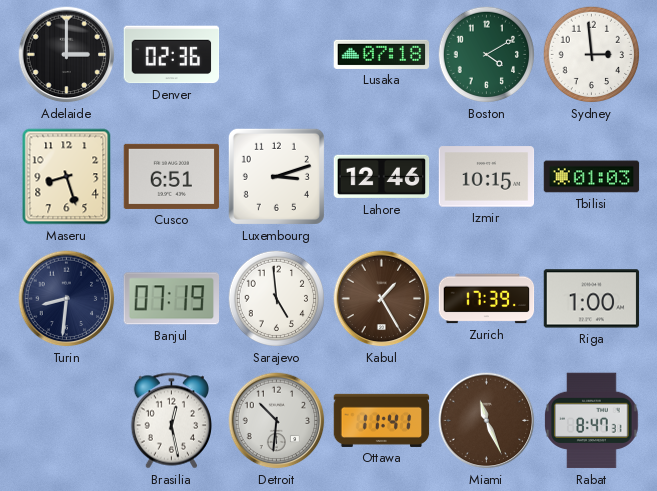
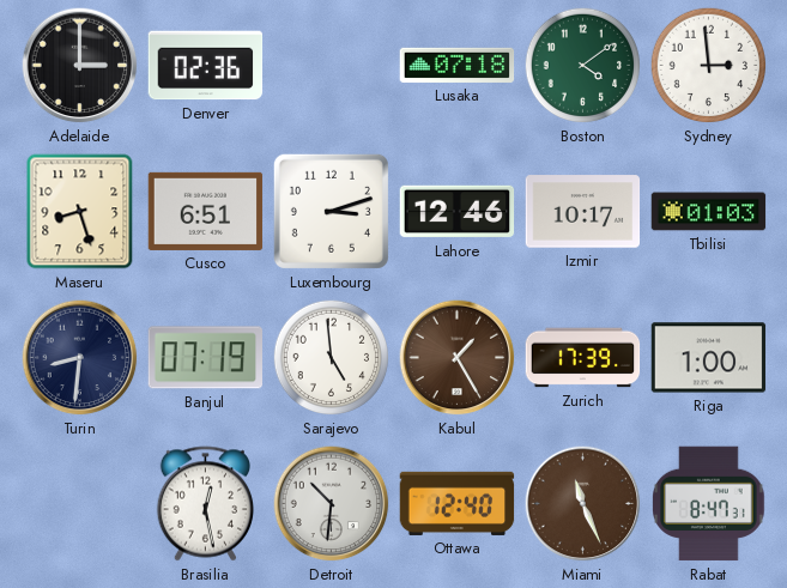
Boston: 4:10 -> 4:09 (583, 66)
Izmir: 10:15 -> 10:17 (583, 212)
Ottawa: 11:41 -> 12:40 (458, 503)
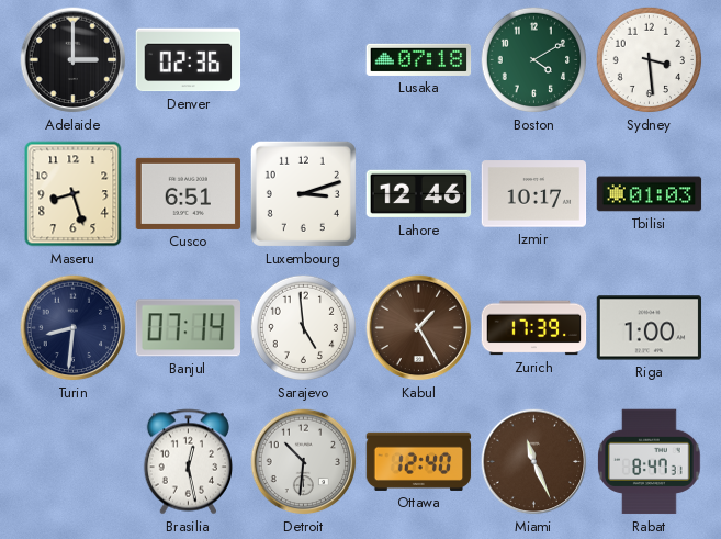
Boston: 4:09 -> 4:10 (534, 60)
Sydney: 2:59 -> 3:29 (650, 60)
Banjul: 07:19 -> 07:14 (188, 328)
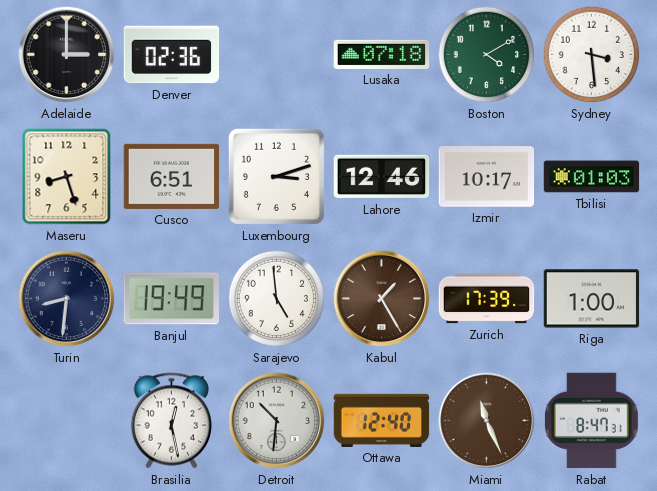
Banjul: 07:14 -> 19:49 (171, 299)
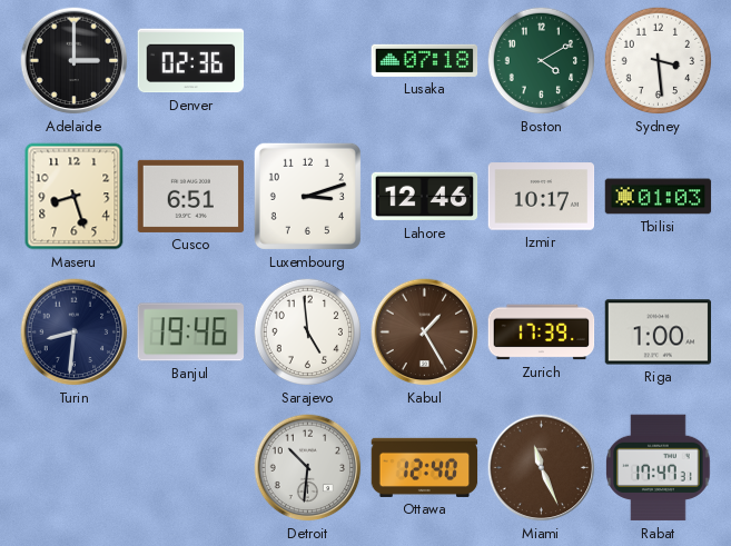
Banjul: 19:49 -> 19:46 (190, 332)
Brasilia: 12:28 -> none (171, 421)
Rabat: 8:47 -> 17:47 (659, 468)
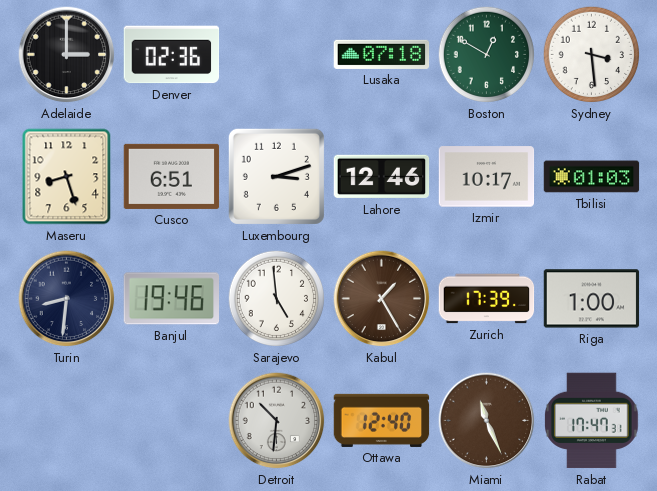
Boston: 4:10 -> 12:50 (487, 55)
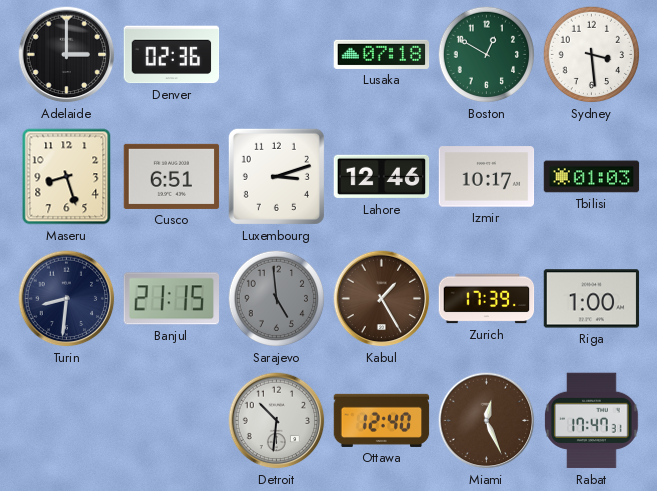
Banjul: 19:46 -> 21:15 (171, 299)
Sarajevo dial: white -> grey (277, 299)
Miami: 11:26 -> 12:26 (487, 421)
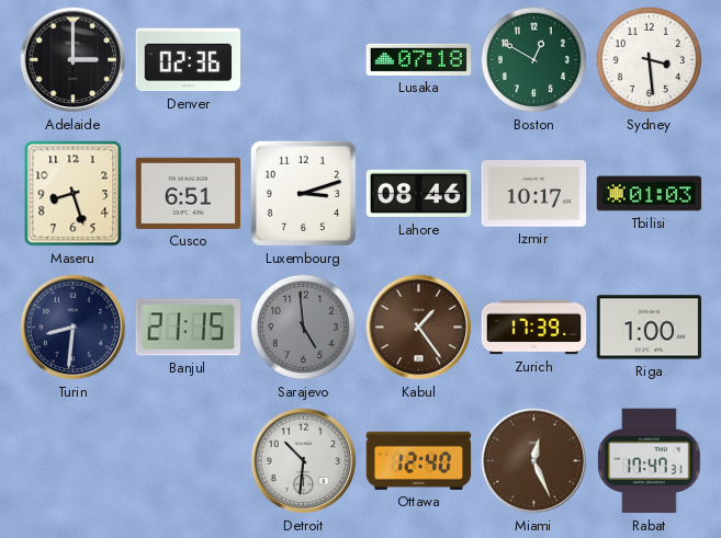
Lahore: 12:46 -> 08:46 (419, 194)
Kabul: 1:25 -> 1:24 (419, 328)
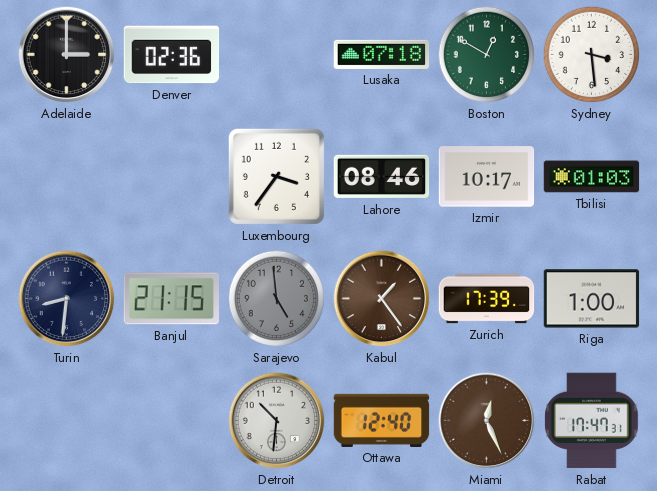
Maseru: 8:27 -> none (74, 194)
Cusco: 6:51 -> none (189, 193)
Luxembourg: 3:12 -> 3:36 (276, 176)
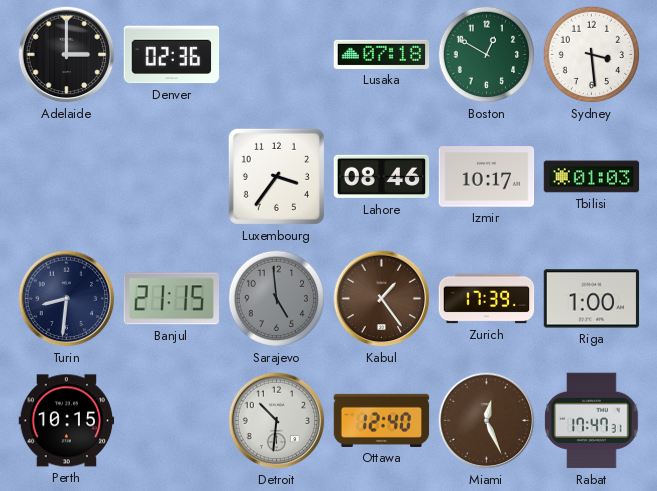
Perth: none -> 10:15 (67, 421)
